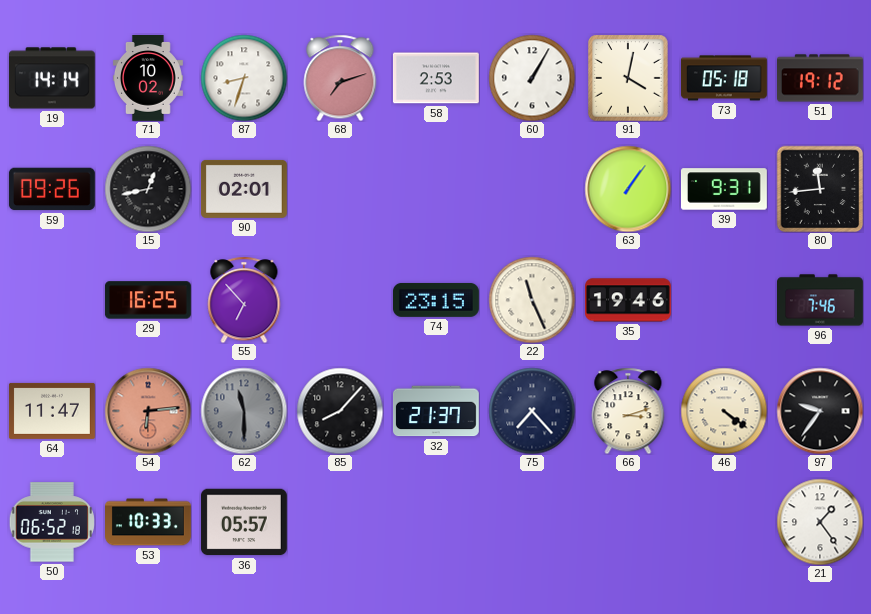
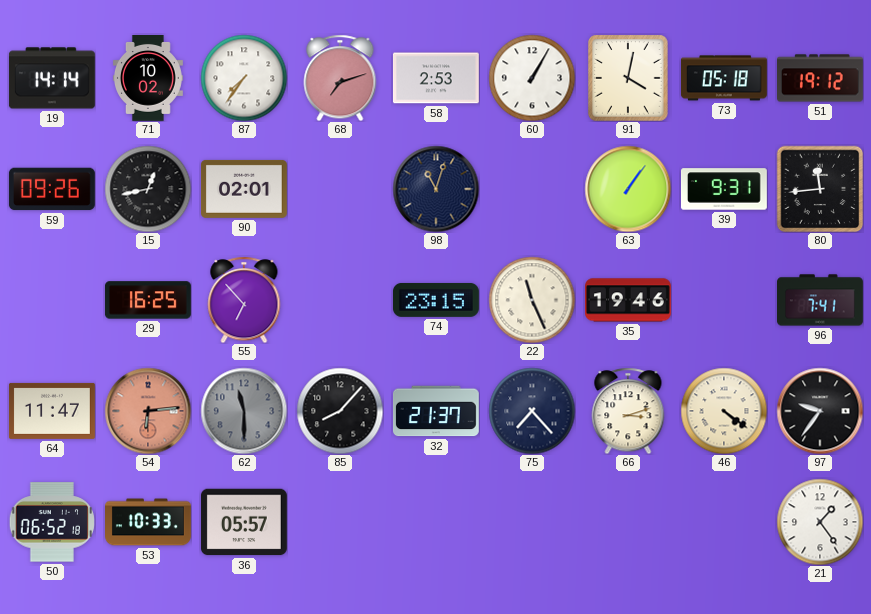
87: 8:33 -> 7:36 (244, 78)
98: none -> 11:03 (436, 189)
96: 7:46 -> 7:41 (821, 300)
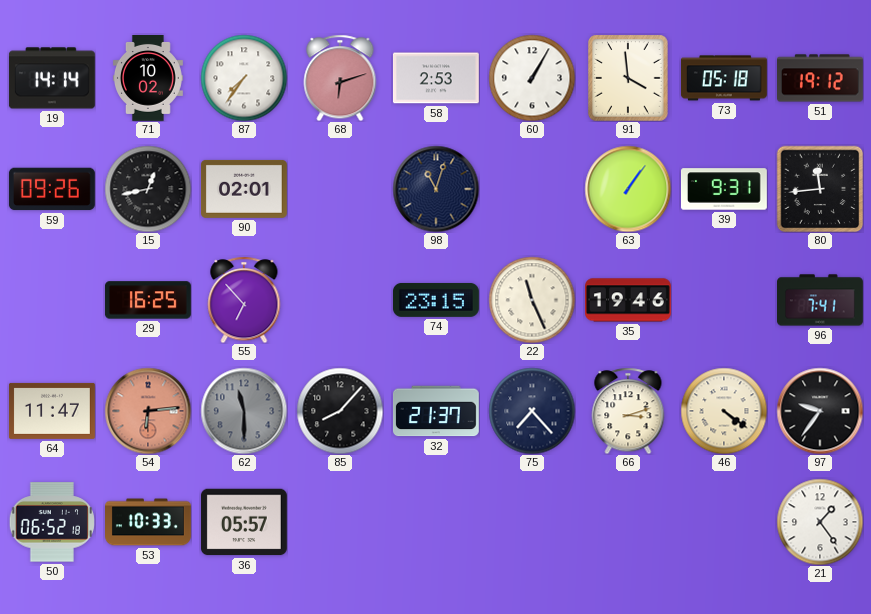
68: 7:12 -> 6:12 (340, 78)
91: 4:02 -> 3:59 (628, 78)
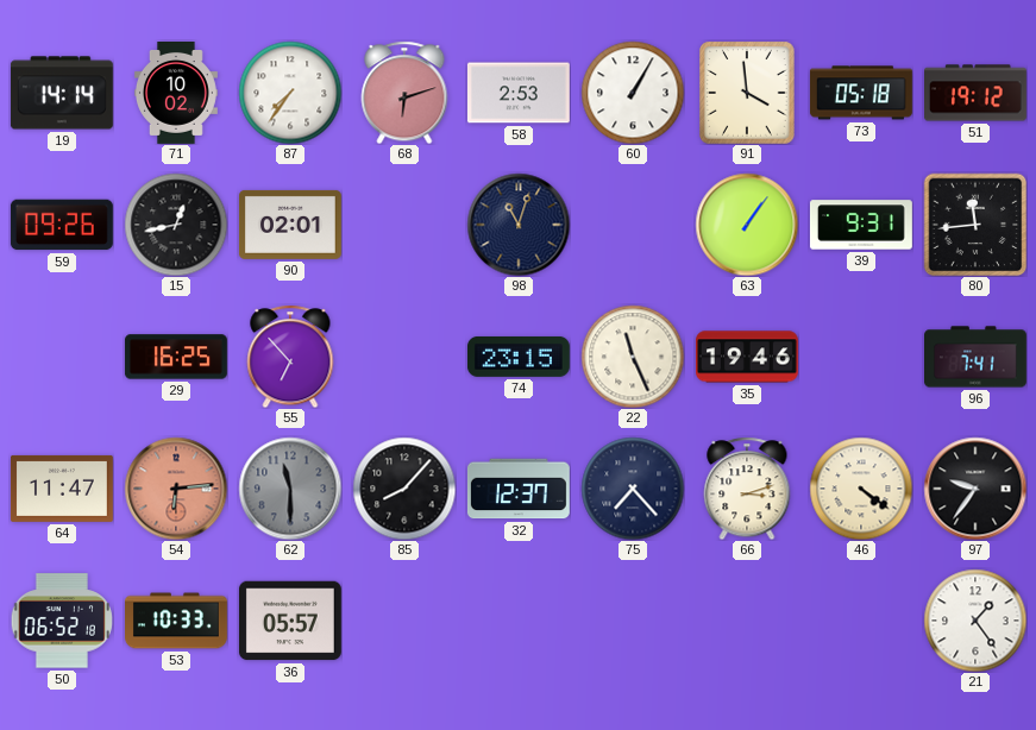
32: 21:37 -> 12:37 (519, 489)
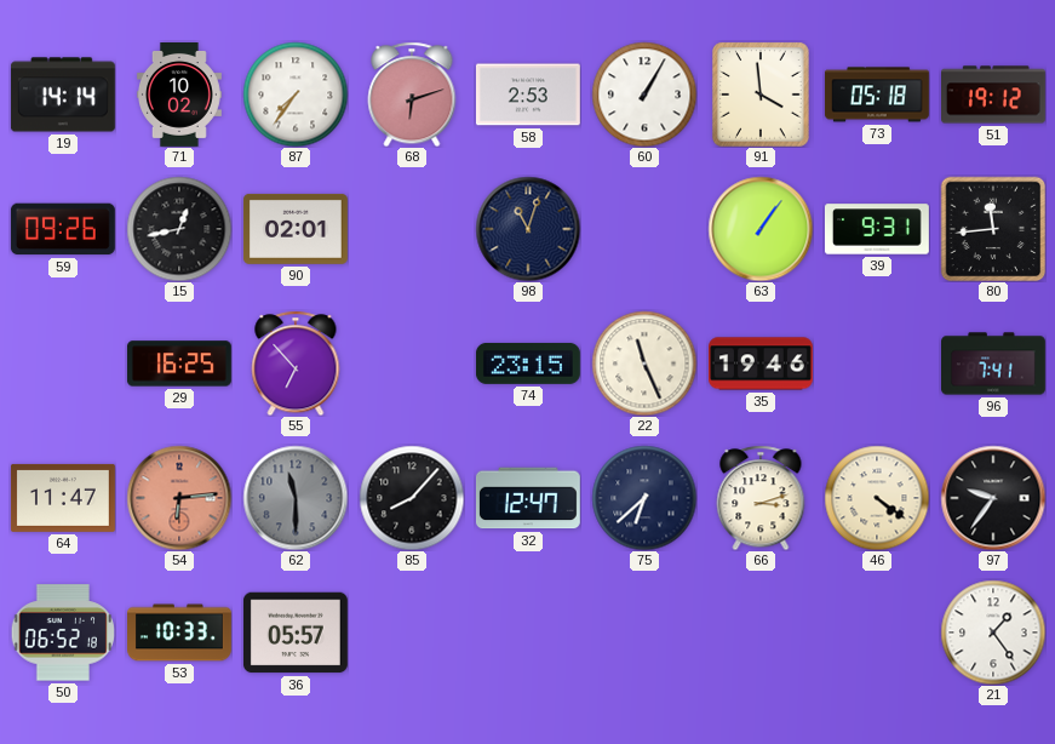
32: 12:37 -> 12:47 (528, 498)
75: 7:23 -> 6:38 (644, 498)
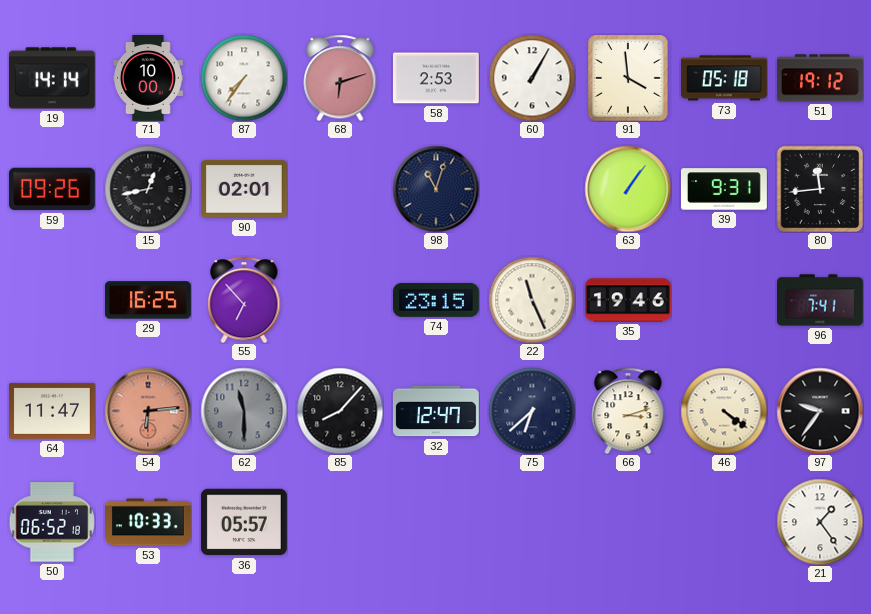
71: 10:02 -> 10:00 (148, 79)
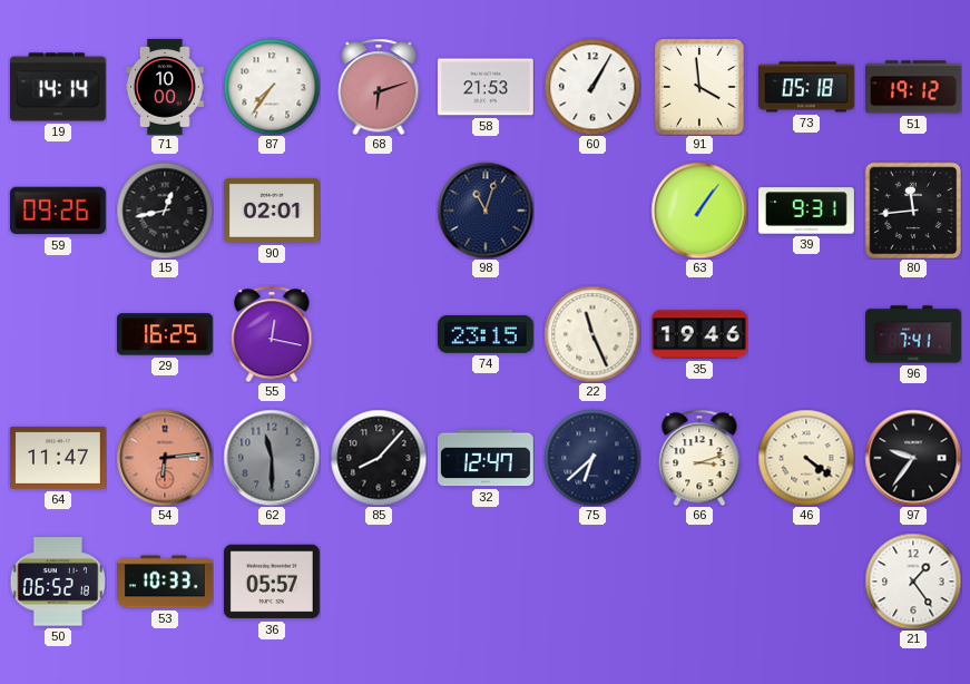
58: 2:53 -> 21:53 (486, 87)
55: 6:53 -> 12:17 (272, 334)
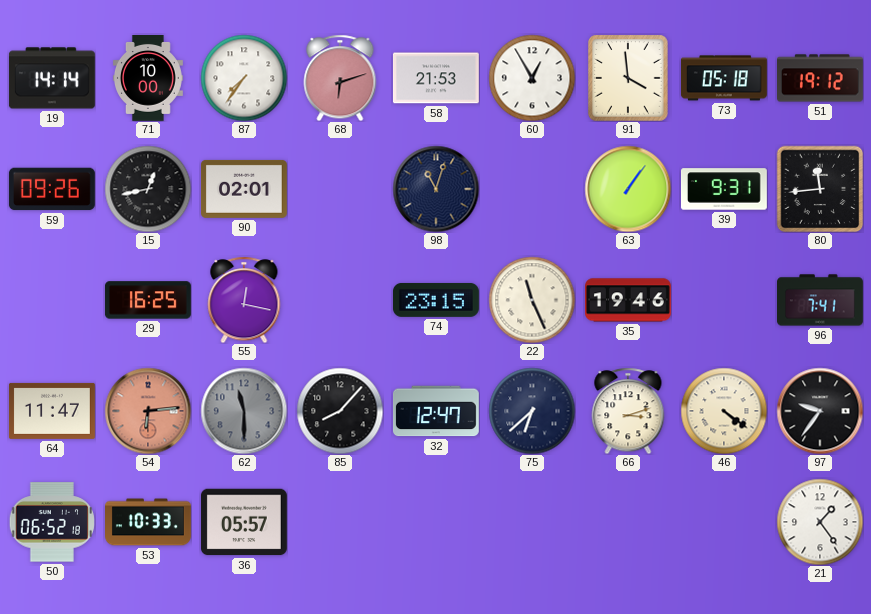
60: 1:05 -> 12:55 (532, 78)
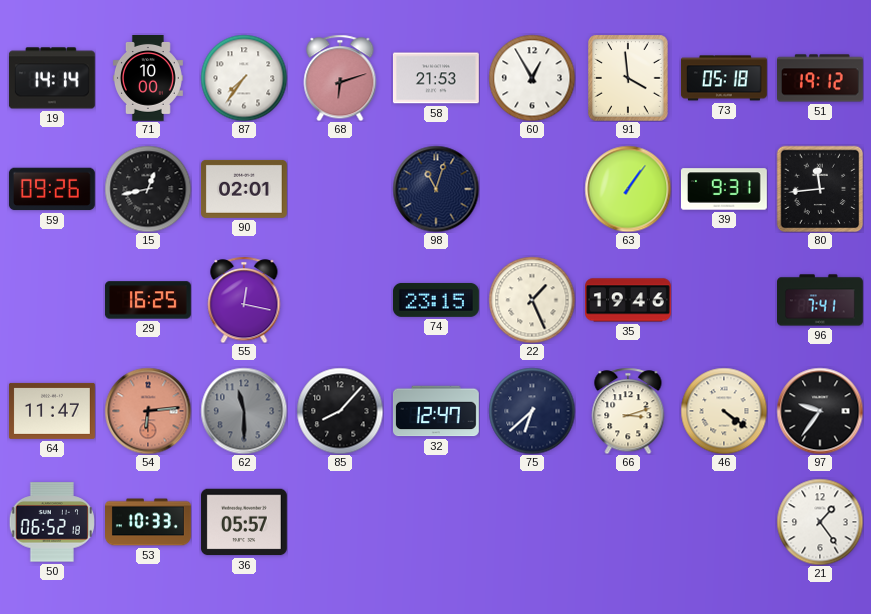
22: 11:26 -> 1:26 (532, 300)
